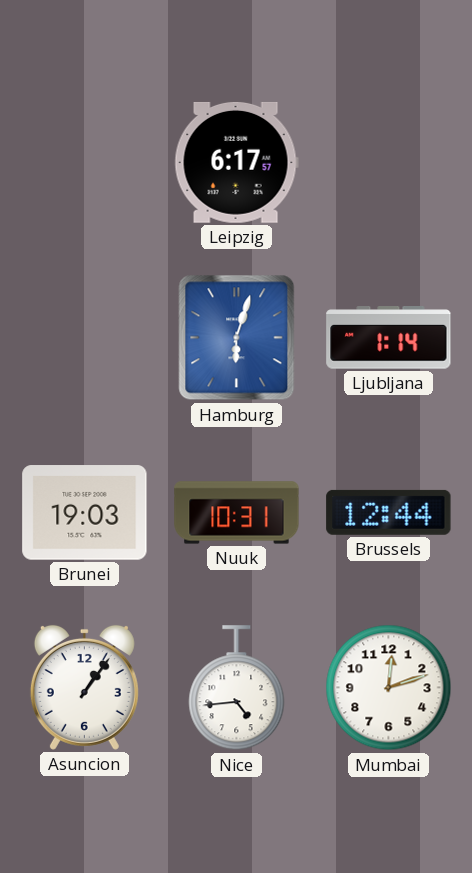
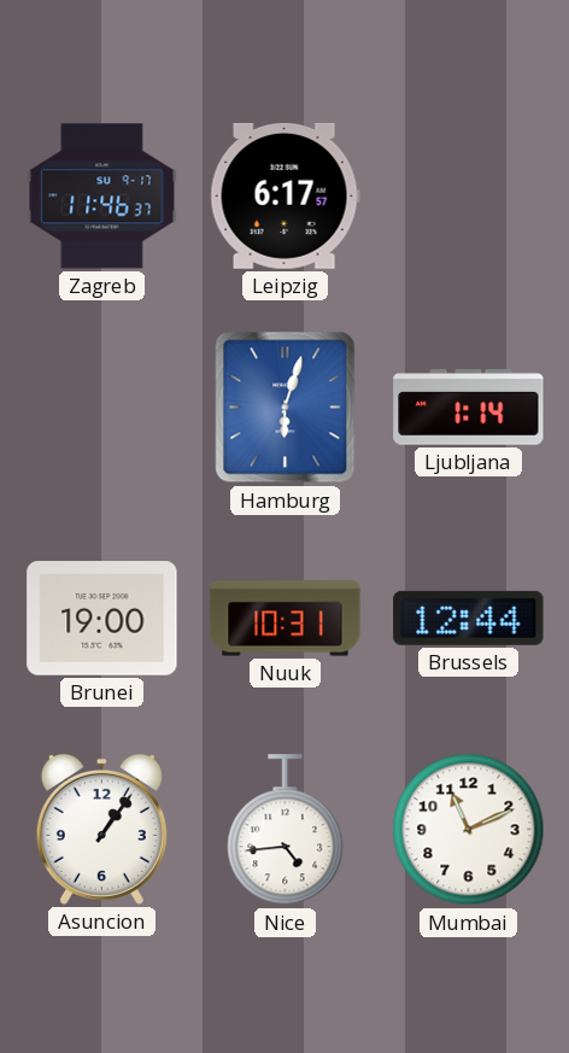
Zagreb: none -> 11:46 (102, 197)
Brunei: 19:03 -> 19:00 (102, 619)
Mumbai: 12:12 -> 11:11 (469, 830)
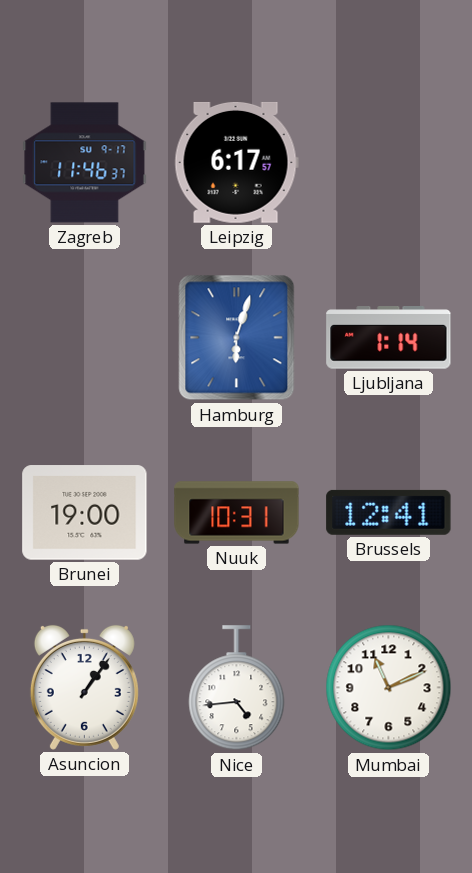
Brussels: 12:44 -> 12:41 (389, 512)
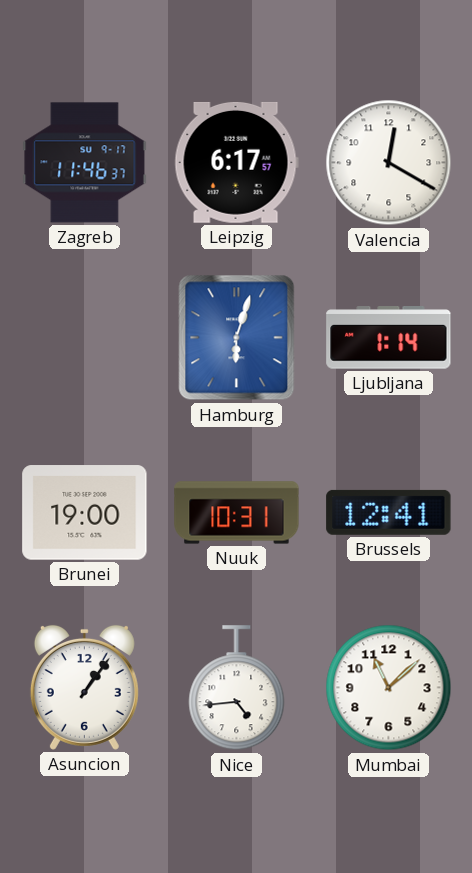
Valencia: none -> 12:20 (389, 163)
Mumbai: 11:11 -> 11:08 (389, 688)
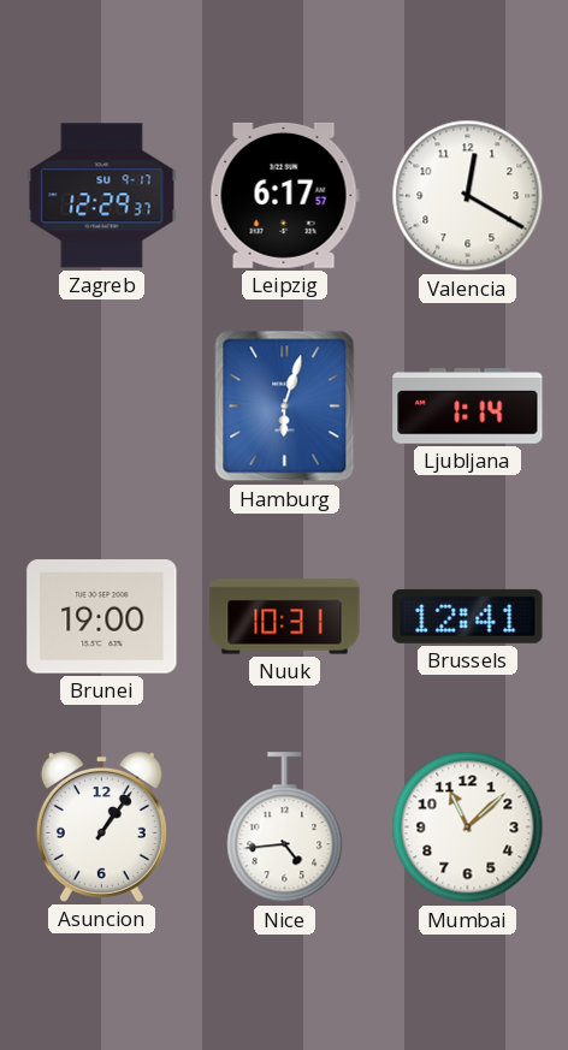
Zagreb: 11:46 -> 12:29 (102, 196)
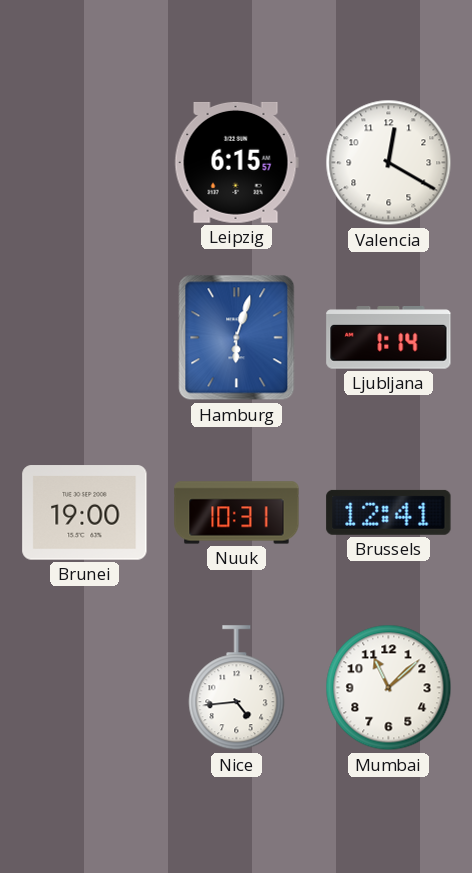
Zagreb: 12:29 -> none (102, 196)
Leipzig: 6:17 -> 6:15 (236, 162)
Asuncion: 1:06 -> none (101, 826)
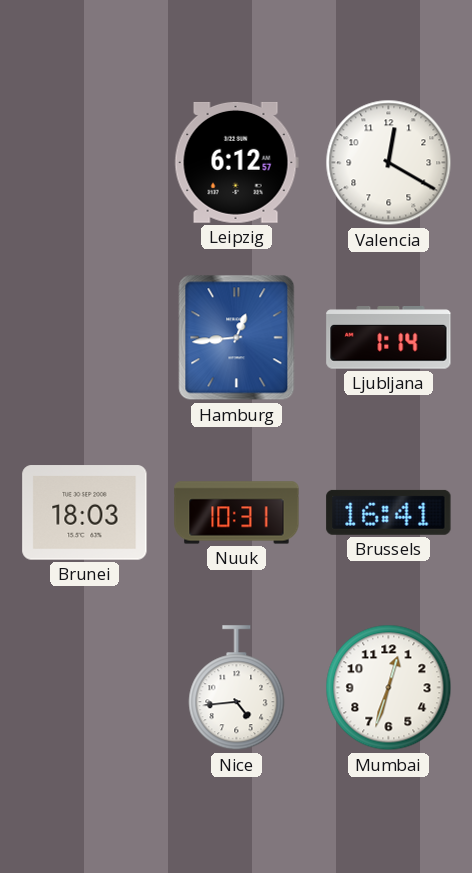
Leipzig: 6:15 -> 6:12 (236, 162)
Hamburg: 6:03 -> 12:44 (237, 338)
Brunei: 19:00 -> 18:03 (85, 513)
Brussels: 12:41 -> 16:41 (389, 512)
Mumbai: 11:08 -> 12:33 (389, 688)
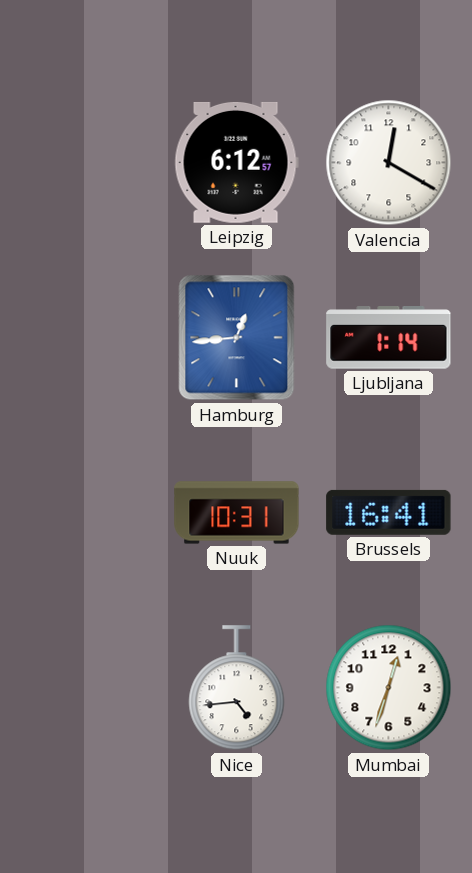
Brunei: 18:03 -> none (85, 513)
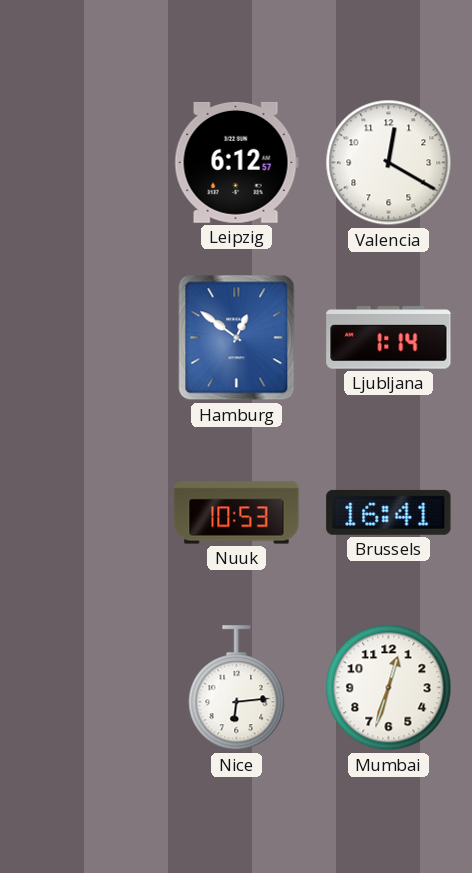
Hamburg: 12:44 -> 12:51 (237, 338)
Nuuk: 10:31 -> 10:53 (237, 513)
Nice: 4:44 -> 6:14 (237, 688)
